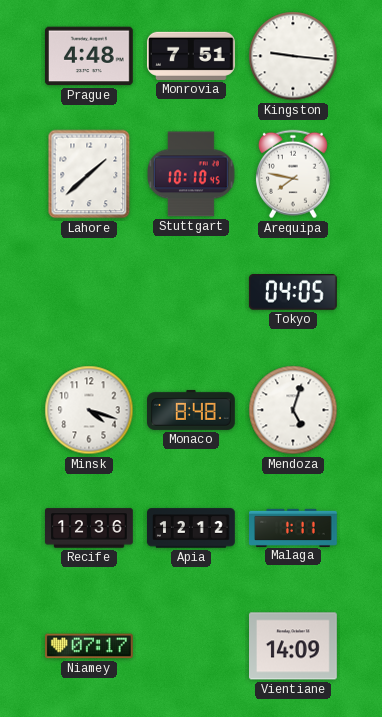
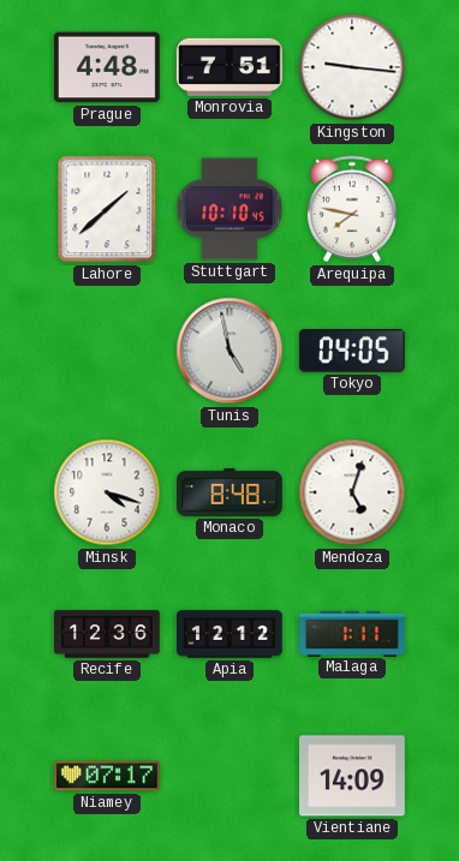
Tunis: none -> 4:58 (229, 351)
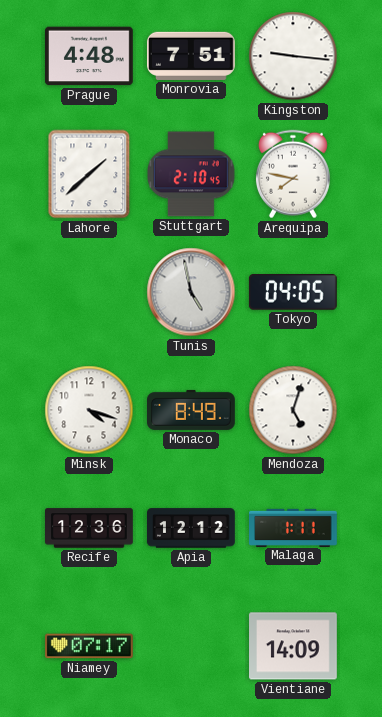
Stuttgart: 10:10 -> 2:10 (191, 174)
Monaco: 8:48 -> 8:49 (192, 410)
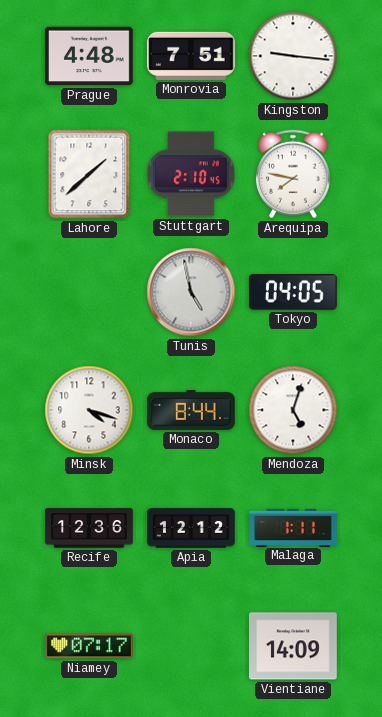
Monaco: 8:49 -> 8:44 (192, 410)
